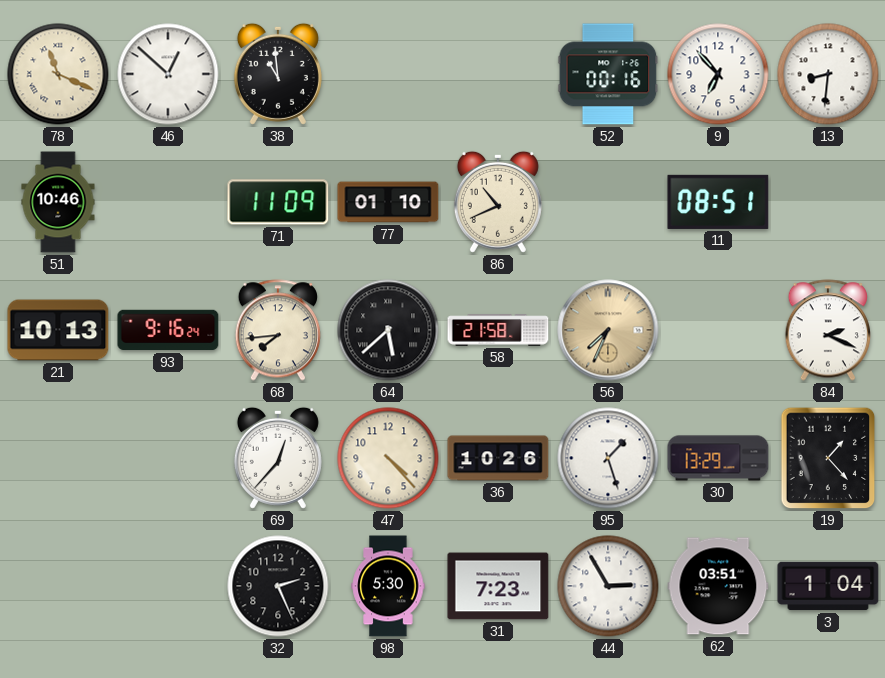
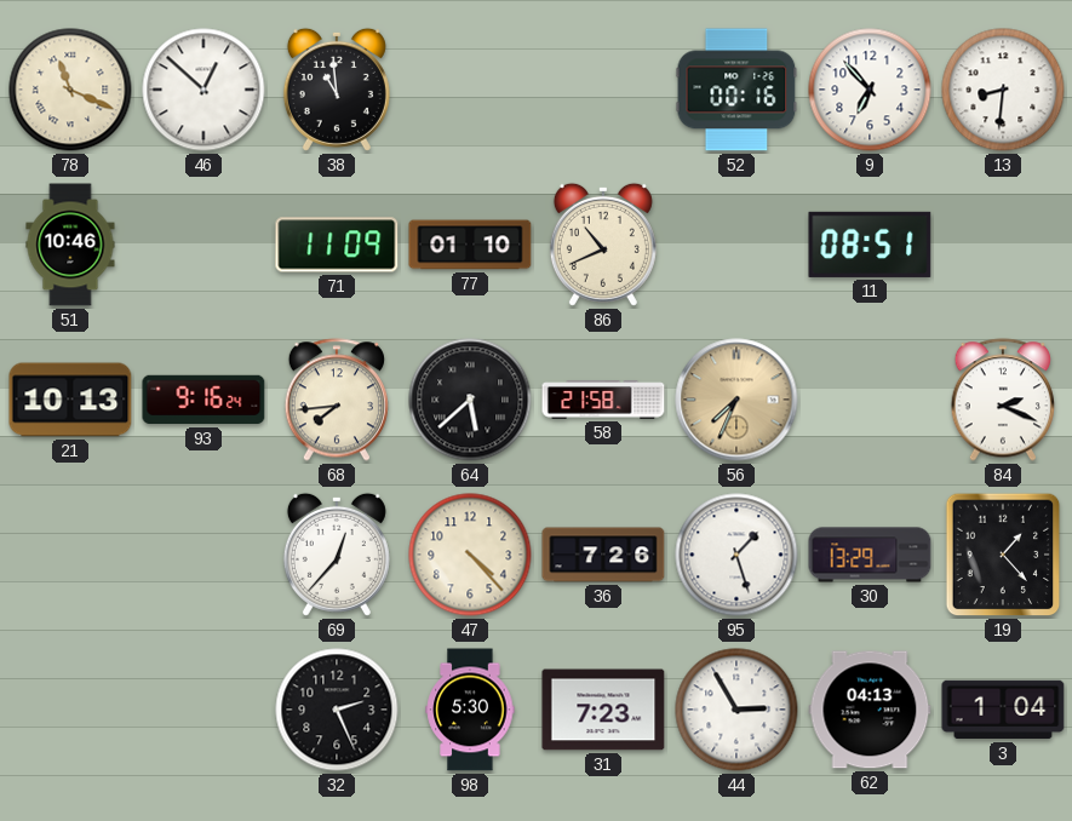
36: 10:26 -> 7:26 (603, 555)
62: 03:51 -> 04:13 (870, 710)
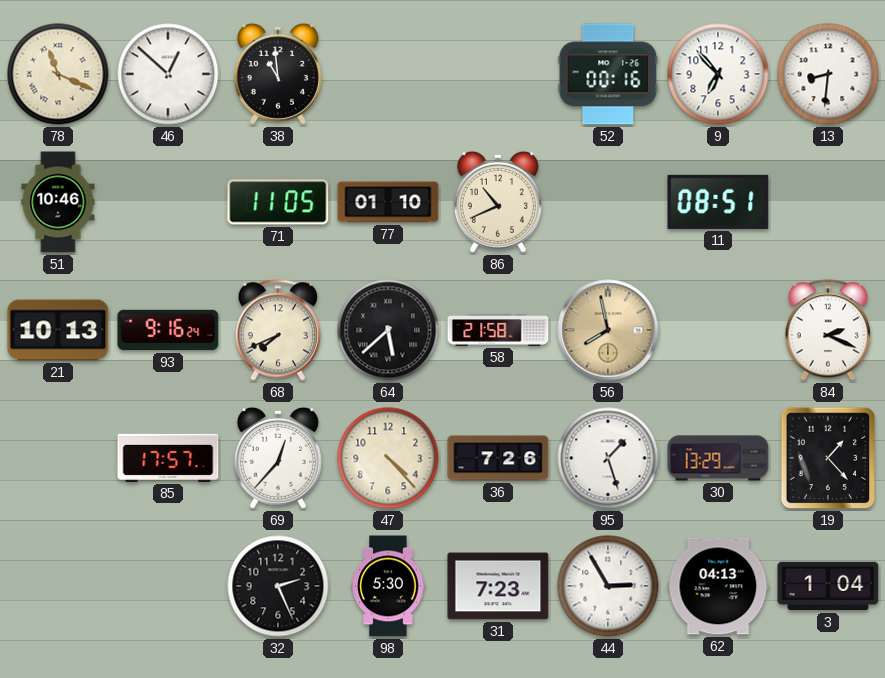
71: 11:09 -> 11:05 (278, 202)
68: 7:44 -> 7:41 (277, 330)
56: 7:34 -> 7:58 (608, 330)
85: none -> 17:57 (168, 458)
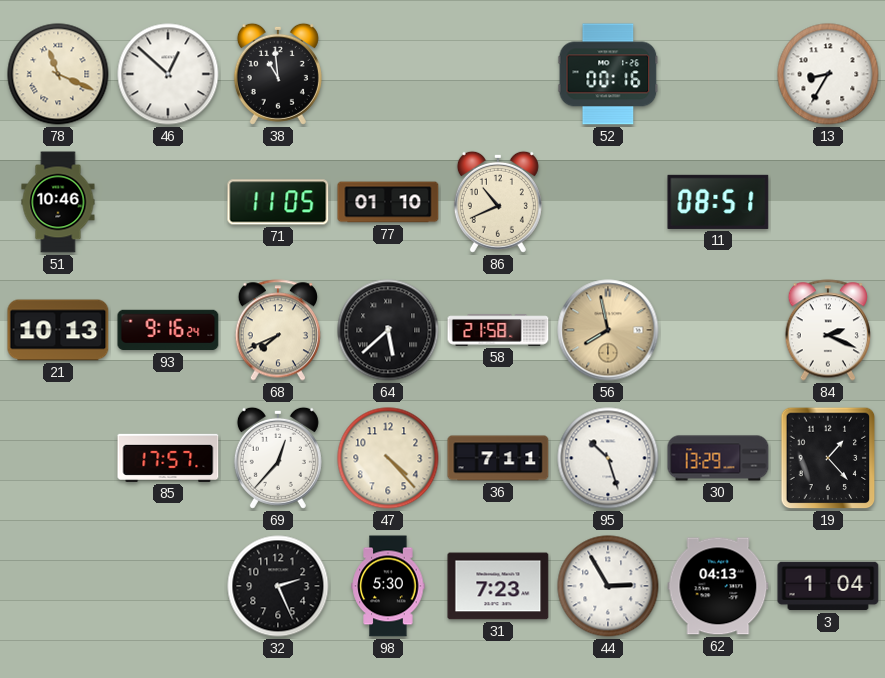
9: 6:53 -> none (718, 74)
13: 8:31 -> 8:35 (828, 74)
36: 7:26 -> 7:11 (498, 458)
95: 1:27 -> 10:27 (608, 458)
